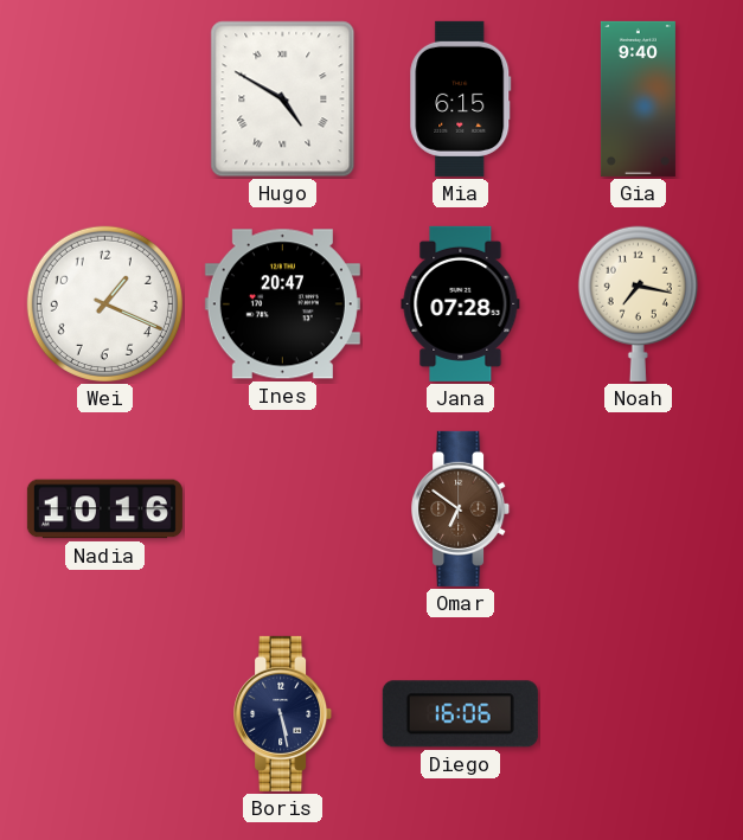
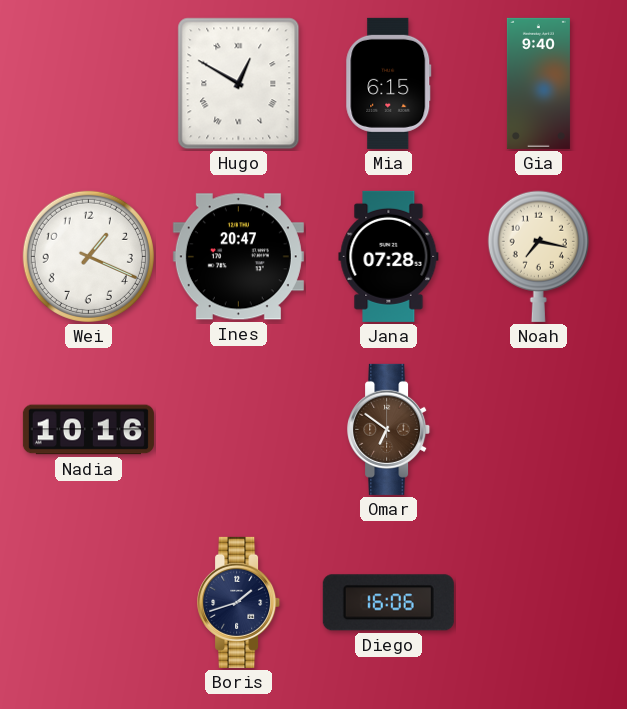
Hugo: 4:50 -> 12:50 (239, 84)
Boris: 5:28 -> 1:42 (239, 602)
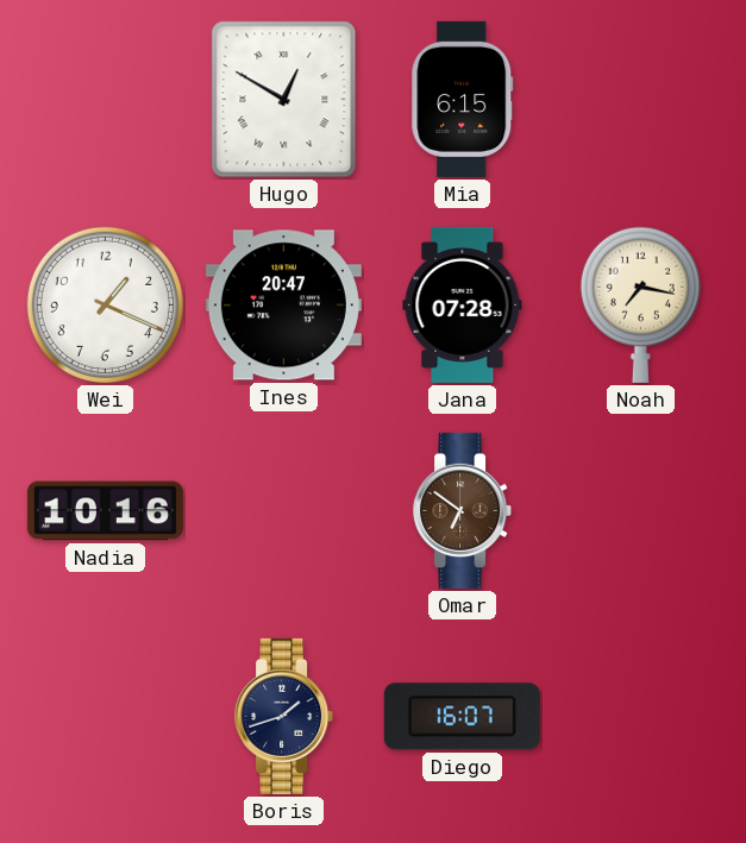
Gia: 9:40 -> none (538, 83)
Diego: 16:06 -> 16:07 (462, 717)
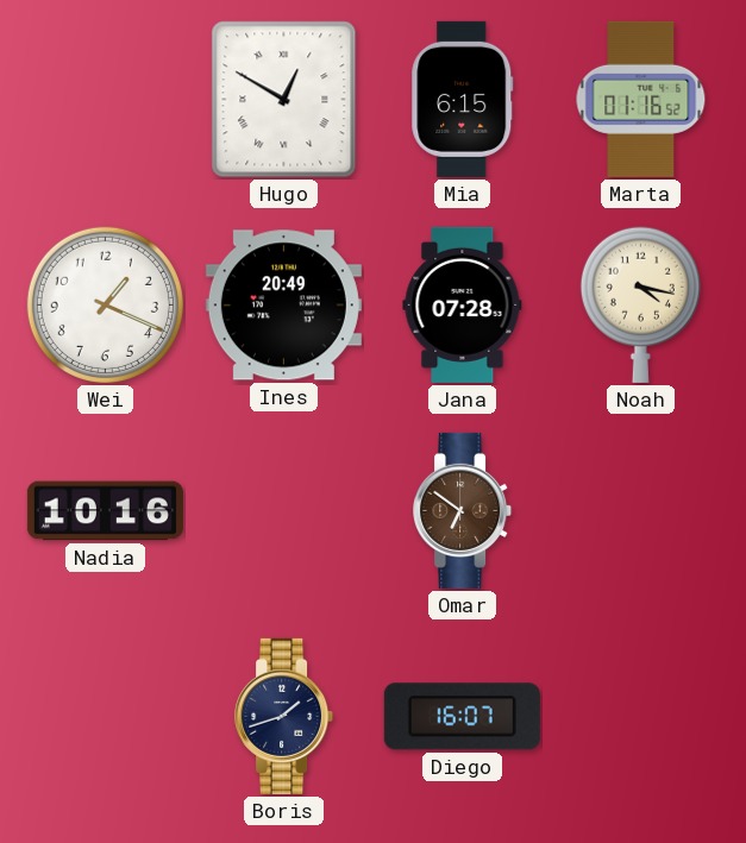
Marta: none -> 01:16 (641, 99)
Ines: 20:47 -> 20:49 (283, 306)
Noah: 7:17 -> 4:17 (640, 304)
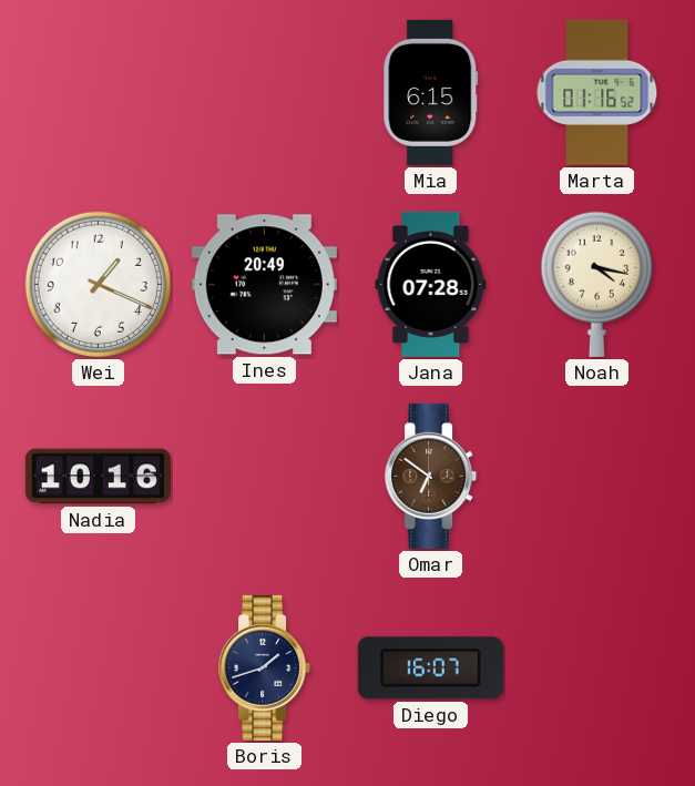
Hugo: 12:50 -> none (284, 100)
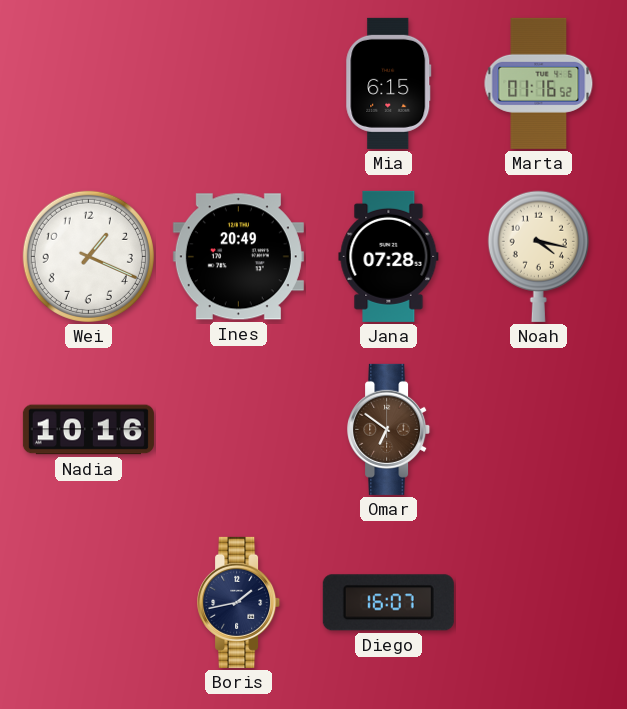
Boris: 1:42 -> 1:43 (239, 602)
